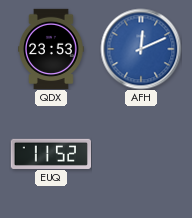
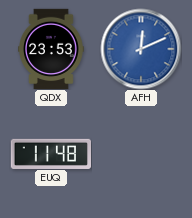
EUQ: 11:52 -> 11:48 (50, 153)
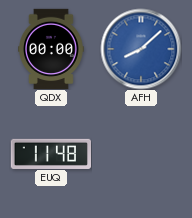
QDX: 23:53 -> 00:00 (52, 49)
AFH: 12:11 -> 8:08 (141, 49)
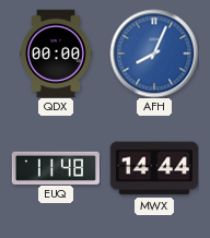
AFH: 8:08 -> 8:04 (154, 53)
MWX: none -> 14:44 (154, 168)
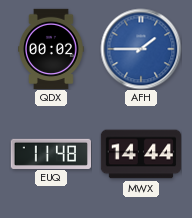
QDX: 00:00 -> 00:02 (52, 49)
AFH: 8:04 -> 1:45 (141, 49)
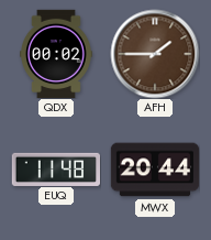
AFH dial: blue -> brown (155, 54)
MWX: 14:44 -> 20:44 (155, 170)
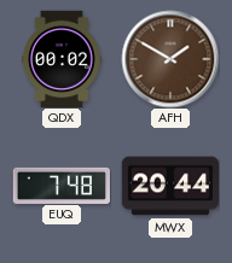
AFH: 1:45 -> 1:50 (170, 59)
EUQ: 11:48 -> 7:48 (60, 185)
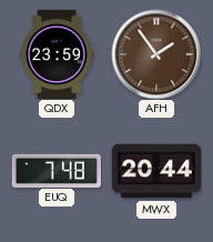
QDX: 00:02 -> 23:59 (58, 54)
AFH: 1:50 -> 1:54 (156, 54)
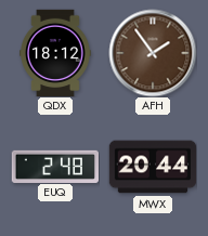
QDX: 23:59 -> 18:12 (56, 53)
EUQ: 7:48 -> 2:48 (54, 166)
